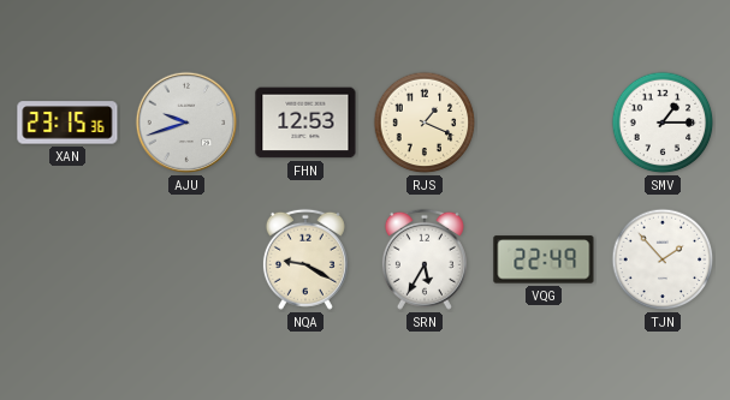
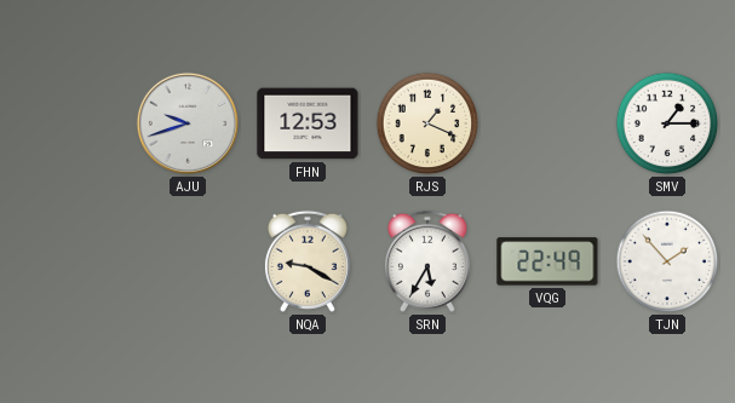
XAN: 23:15 -> none (67, 123)
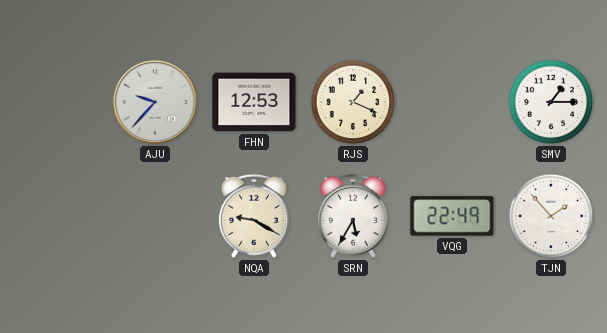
AJU: 9:42 -> 9:37 (155, 102)
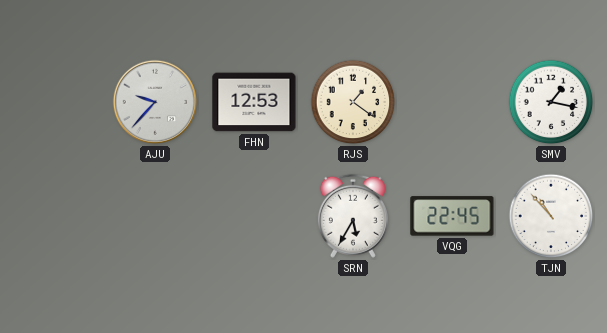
RJS: 1:19 -> 1:21 (353, 102)
SMV: 1:15 -> 1:17 (551, 102)
NQA: 9:20 -> none (254, 216)
VQG: 22:49 -> 22:45 (452, 216)
TJN: 1:53 -> 10:53 (551, 216)
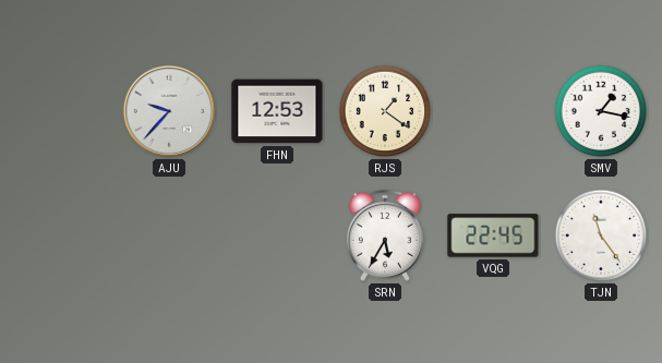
TJN: 10:53 -> 11:24 (601, 235)
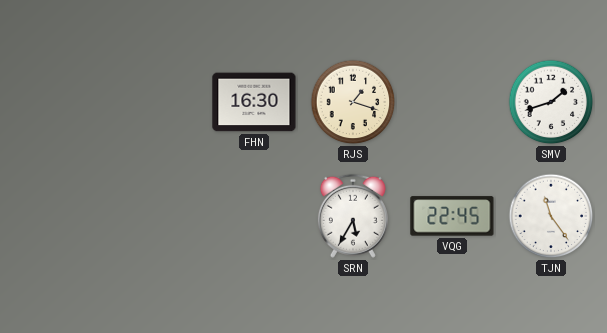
AJU: 9:37 -> none (169, 111)
FHN: 12:53 -> 16:30 (254, 102)
RJS: 1:21 -> 1:18 (353, 102)
SMV: 1:17 -> 1:42 (551, 102)
